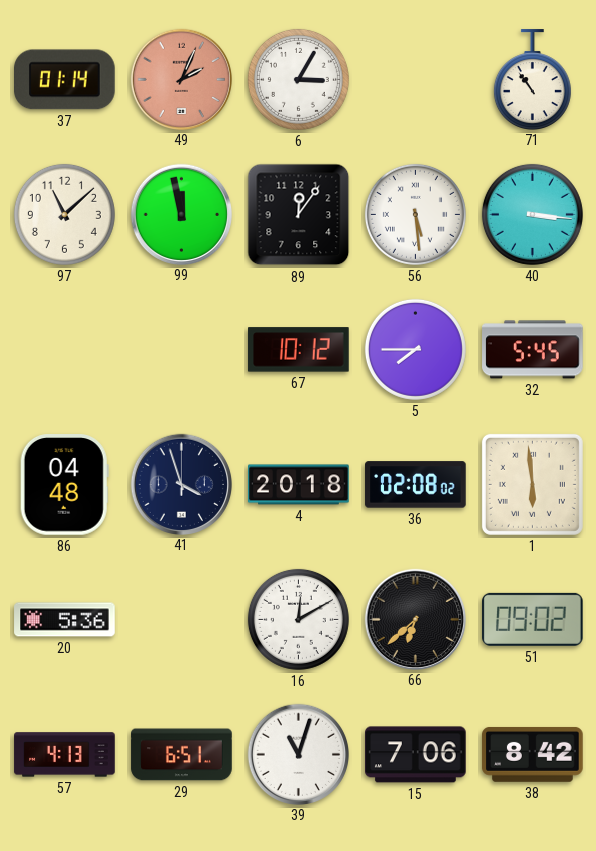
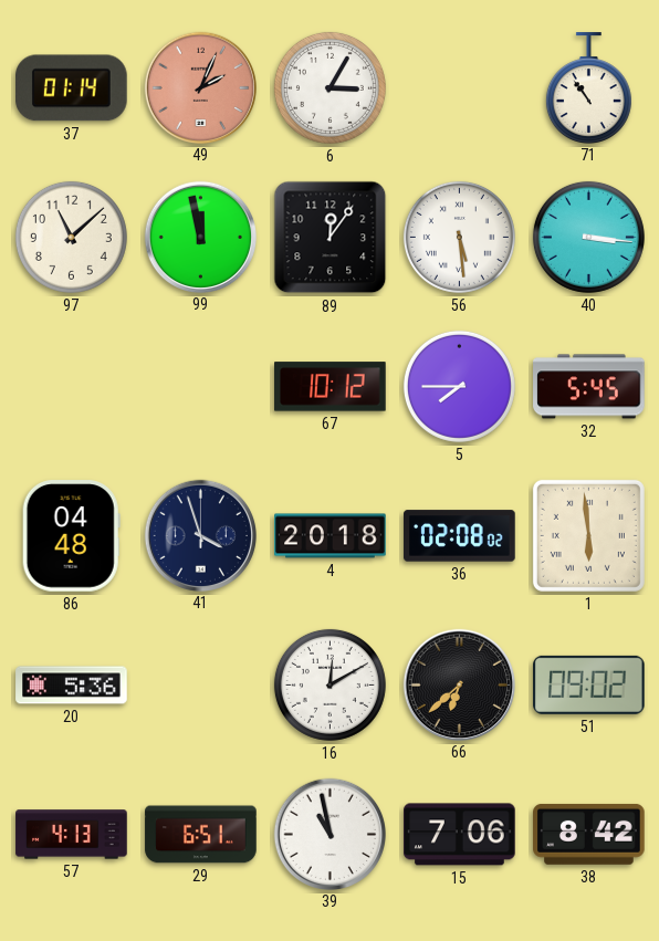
39: 11:03 -> 10:58 (329, 834)
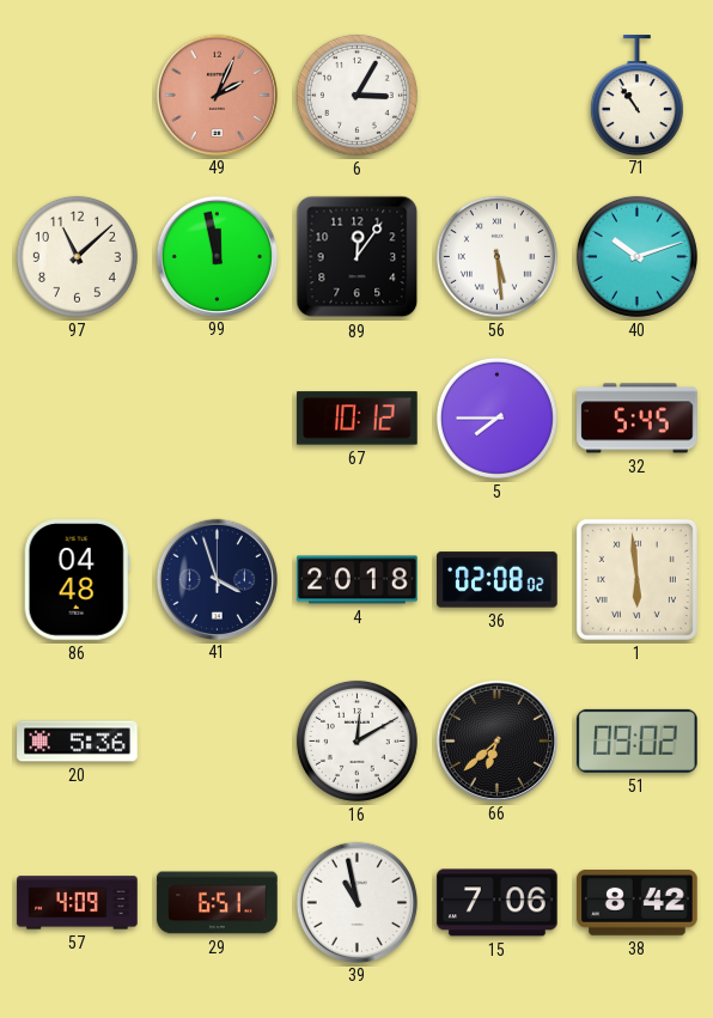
37: 01:14 -> none (72, 88)
40: 3:16 -> 10:12 (636, 256)
57: 4:13 -> 4:09 (78, 903)
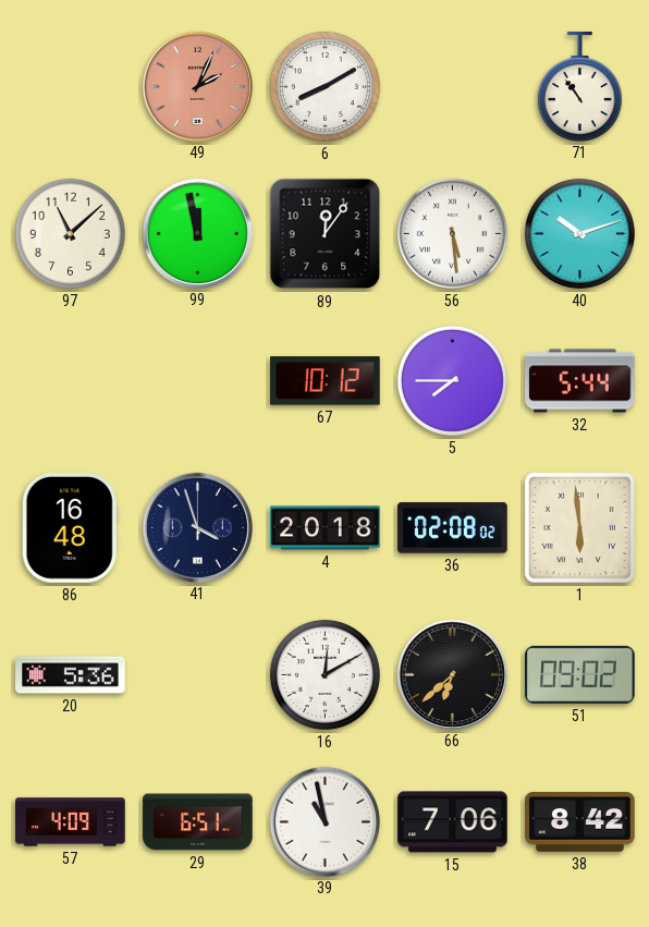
6: 3:05 -> 8:10 (324, 86)
32: 5:45 -> 5:44 (580, 381)
86: 04:48 -> 16:48 (70, 528)
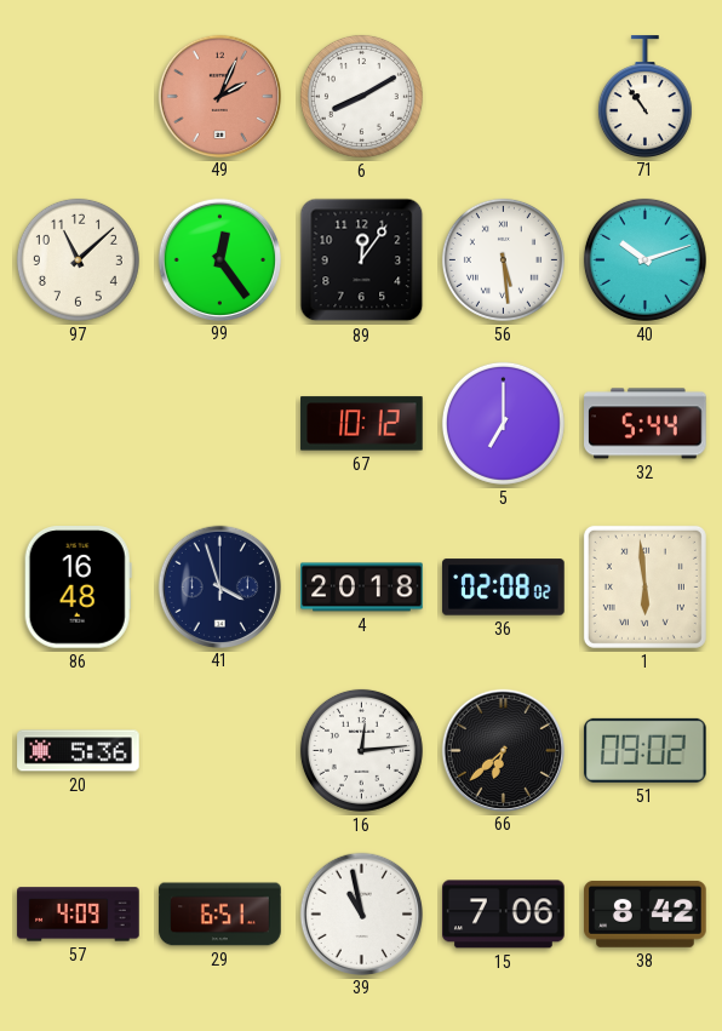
99: 11:58 -> 12:24 (219, 259)
5: 7:45 -> 7:00 (503, 423)
16: 12:10 -> 12:14 (361, 750)
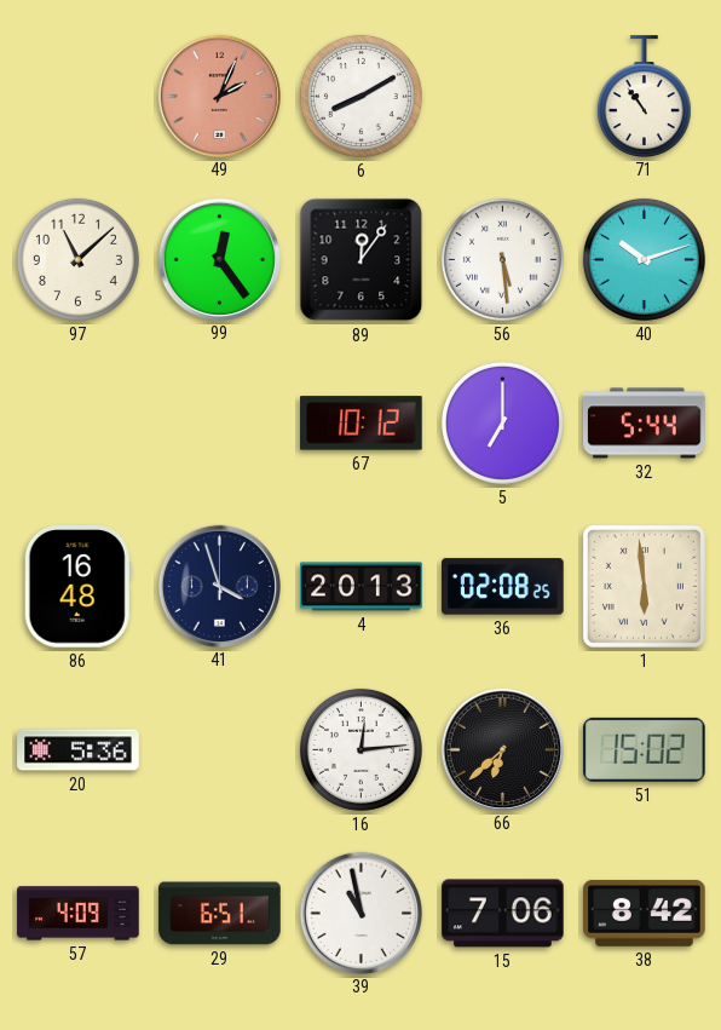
4: 20:18 -> 20:13 (362, 587)
36: 02:08:02 -> 02:08:25 (503, 587)
51: 09:02 -> 15:02 (645, 749)
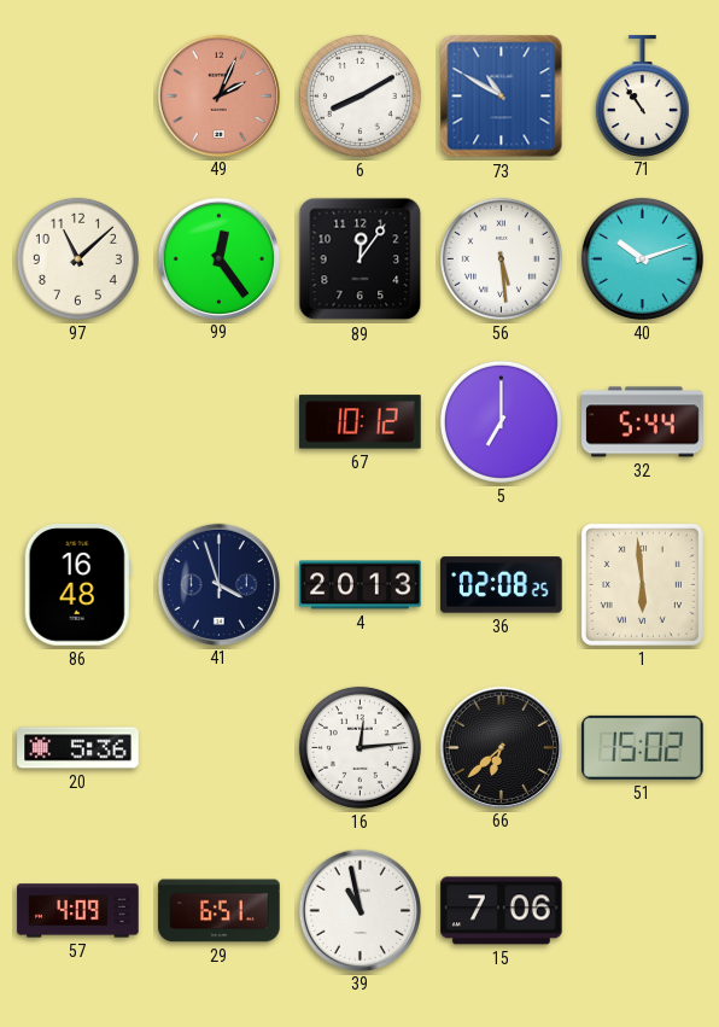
73: none -> 10:50 (502, 97)
38: 8:42 -> none (645, 913)
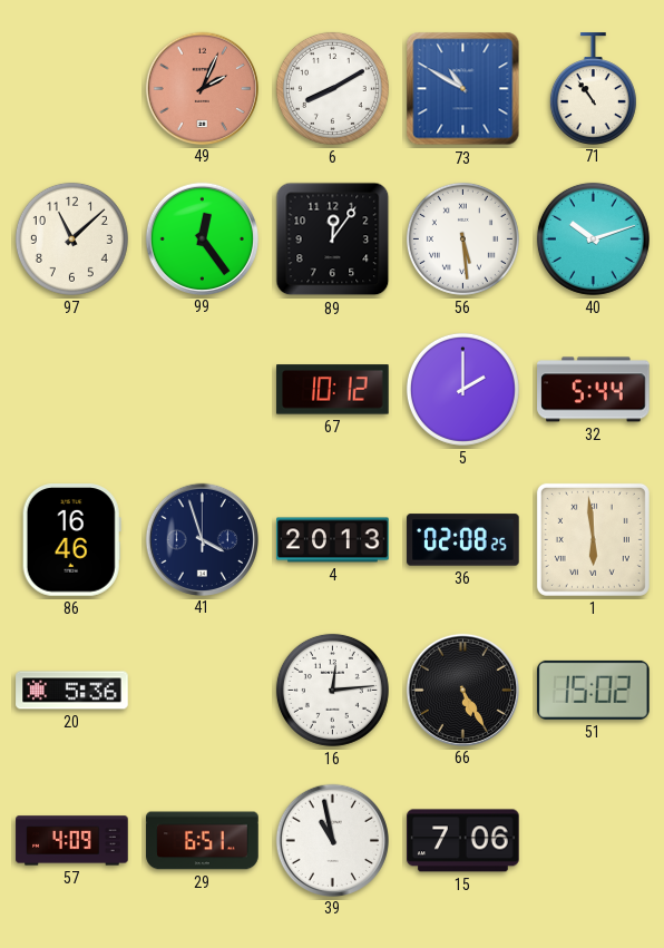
5: 7:00 -> 2:00 (462, 389)
86: 16:48 -> 16:46 (71, 540)
66: 6:38 -> 5:25 (462, 690)
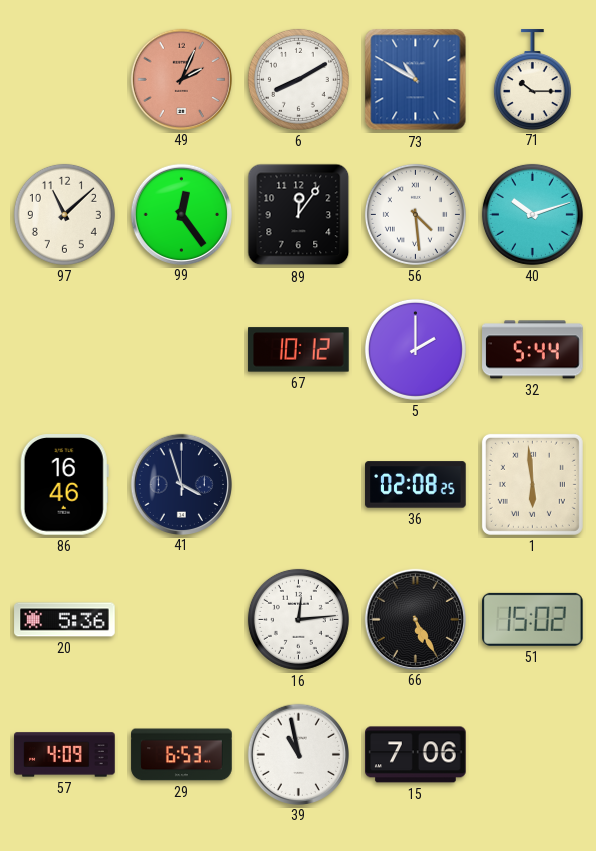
71: 10:54 -> 10:15 (532, 79)
56: 5:29 -> 4:29 (415, 214)
4: 20:13 -> none (333, 540)
29: 6:51 -> 6:53 (182, 755)
